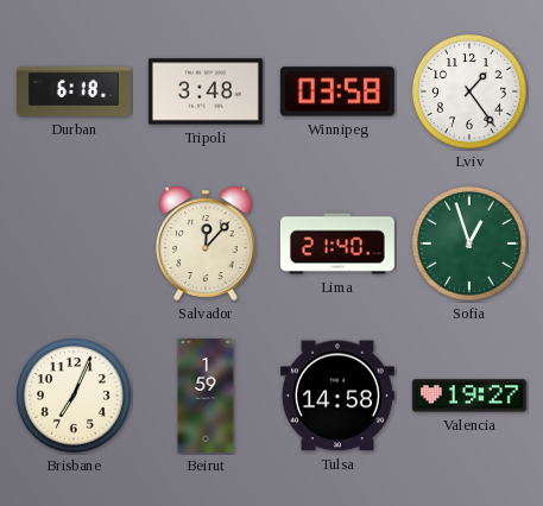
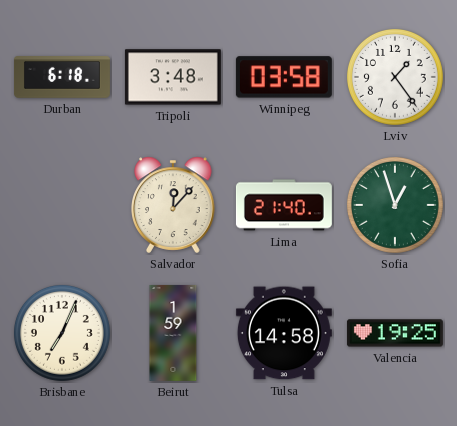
Valencia: 19:27 -> 19:25 (395, 333)
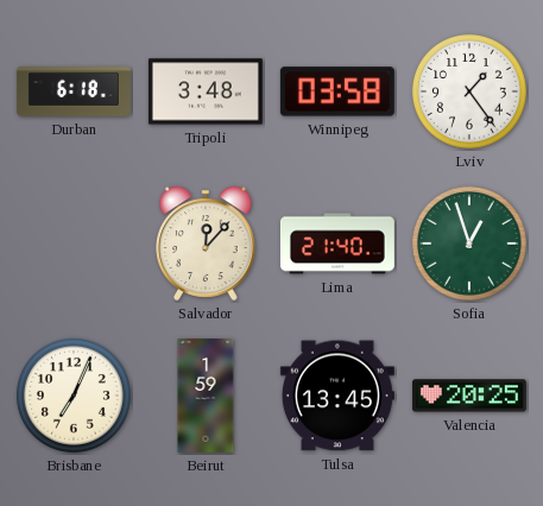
Tulsa: 14:58 -> 13:45 (337, 396)
Valencia: 19:25 -> 20:25 (469, 396)
